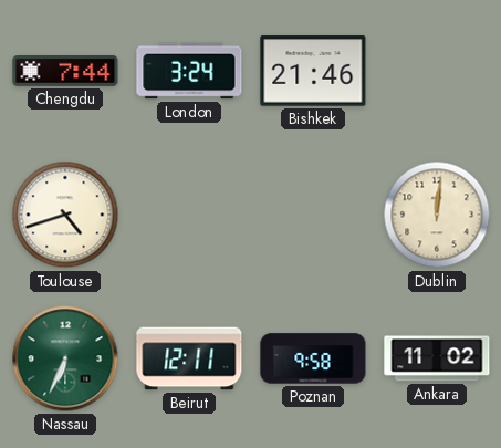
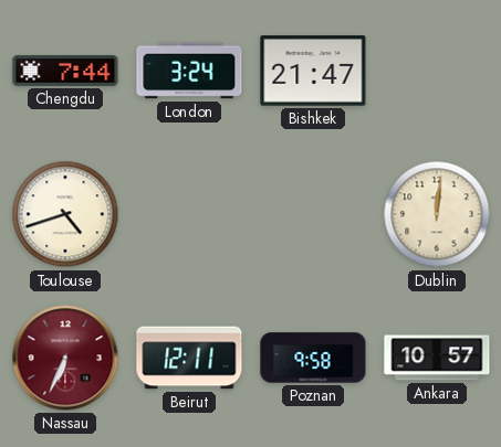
Bishkek: 21:46 -> 21:47 (313, 71)
Nassau dial: green -> burgundy (65, 358)
Ankara: 11:02 -> 10:57 (437, 358)
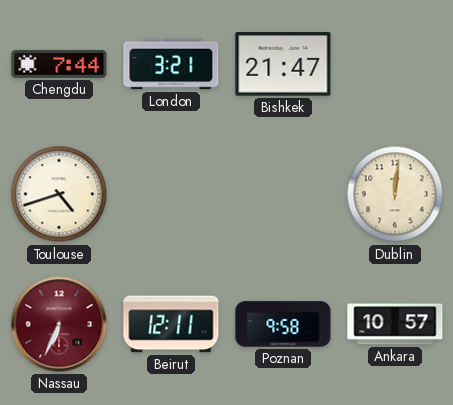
London: 3:24 -> 3:21 (171, 64)
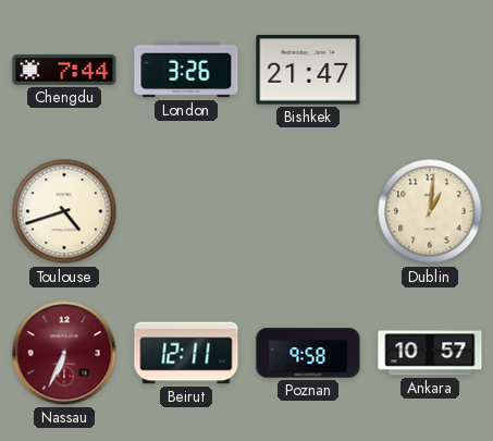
London: 3:21 -> 3:26 (186, 70)
Dublin: 12:01 -> 1:01 (430, 211)
